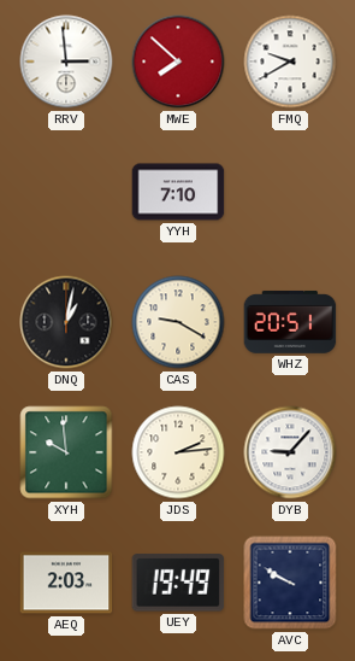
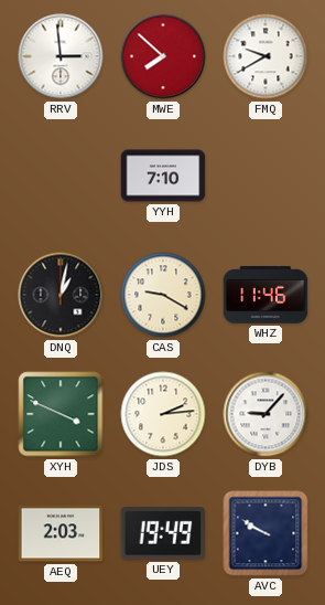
WHZ: 20:51 -> 11:46 (266, 295)
XYH: 9:59 -> 3:49 (61, 414)
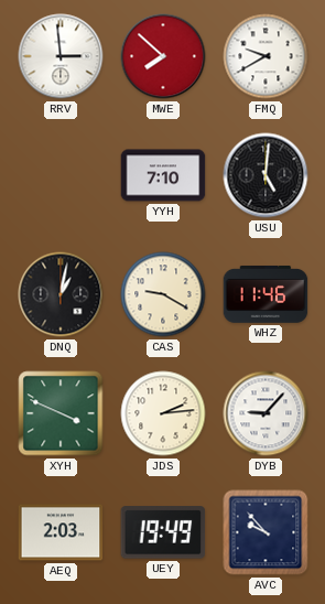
USU: none -> 5:01 (266, 175)
AVC: 9:50 -> 9:53 (266, 532)
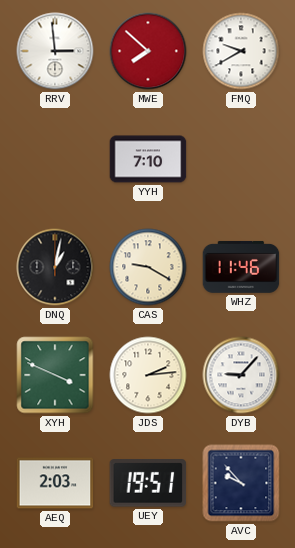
USU: 5:01 -> none (266, 175)
UEY: 19:49 -> 19:51 (148, 483)
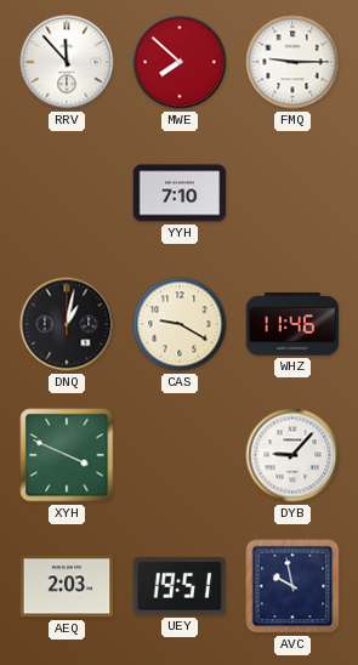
RRV: 2:59 -> 11:53 (67, 62)
FMQ: 9:40 -> 9:15 (292, 62)
JDS: 2:14 -> none (148, 375)
AVC: 9:53 -> 9:58 (292, 586)
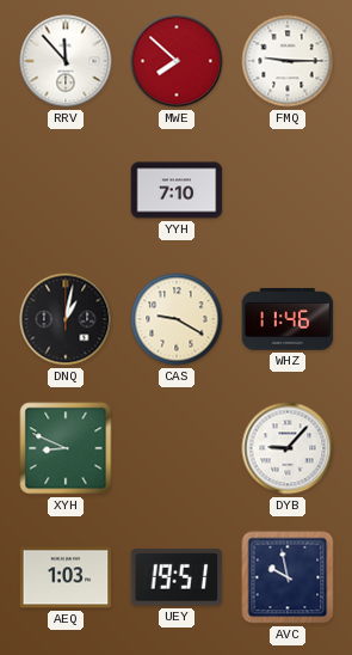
XYH: 3:49 -> 8:49 (66, 448)
AEQ: 2:03 -> 1:03 (66, 577)
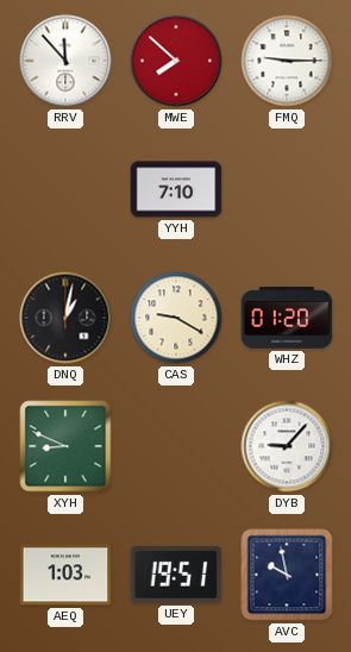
WHZ: 11:46 -> 01:20 (287, 318)
